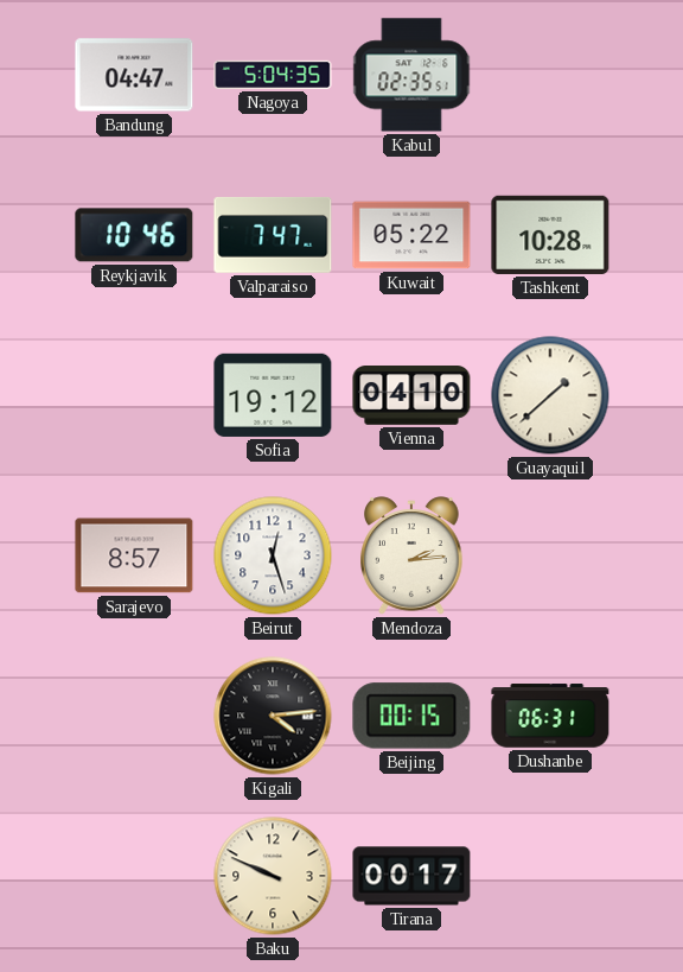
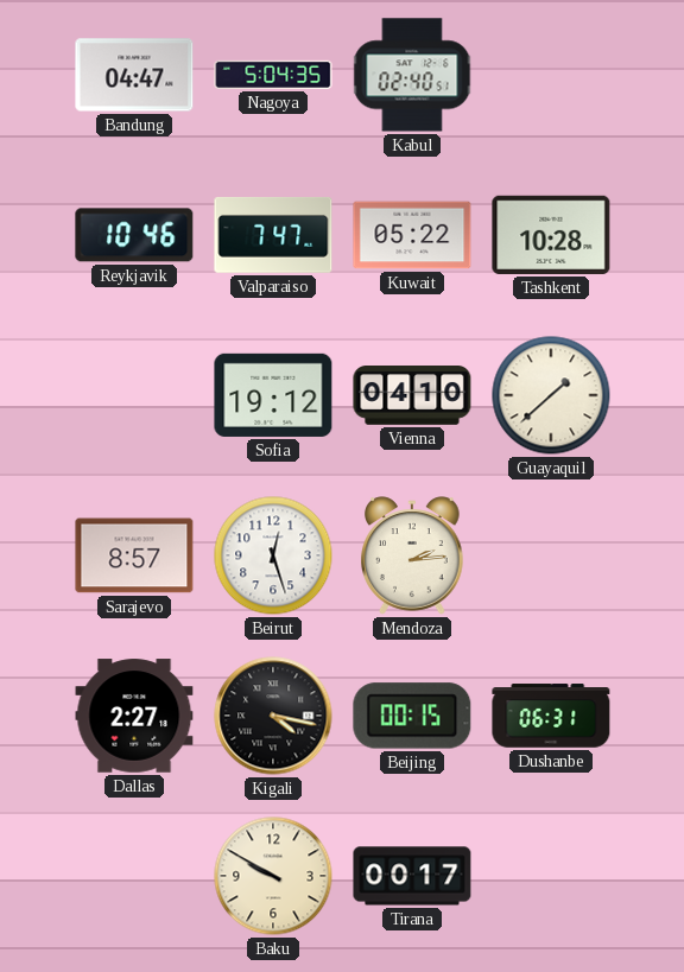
Kabul: 02:35 -> 02:40 (412, 75)
Dallas: none -> 2:27 (134, 716)
Kigali: 4:14 -> 4:17 (273, 716)
Baku: 9:49 -> 9:50 (273, 876)
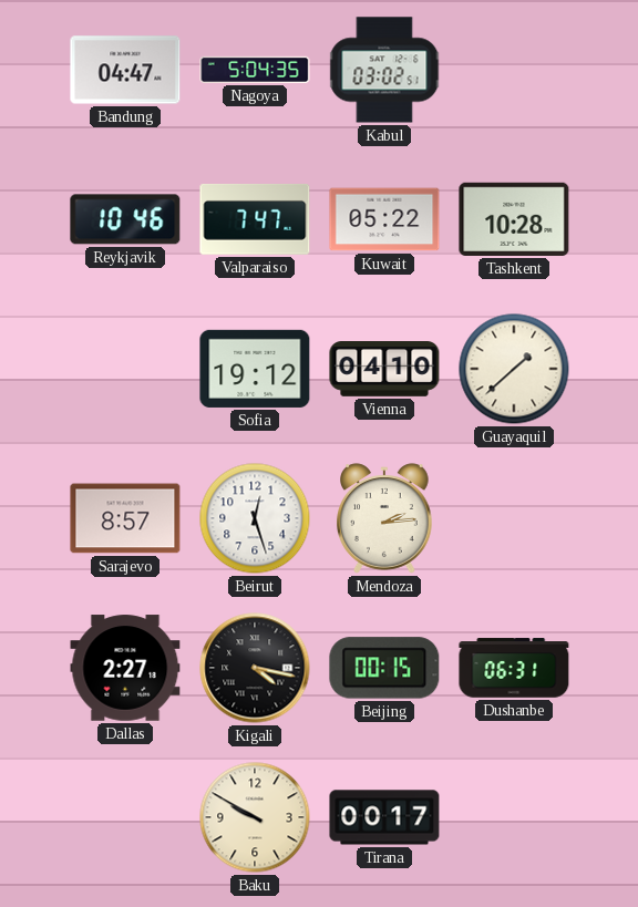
Kabul: 02:40 -> 03:02 (384, 70)
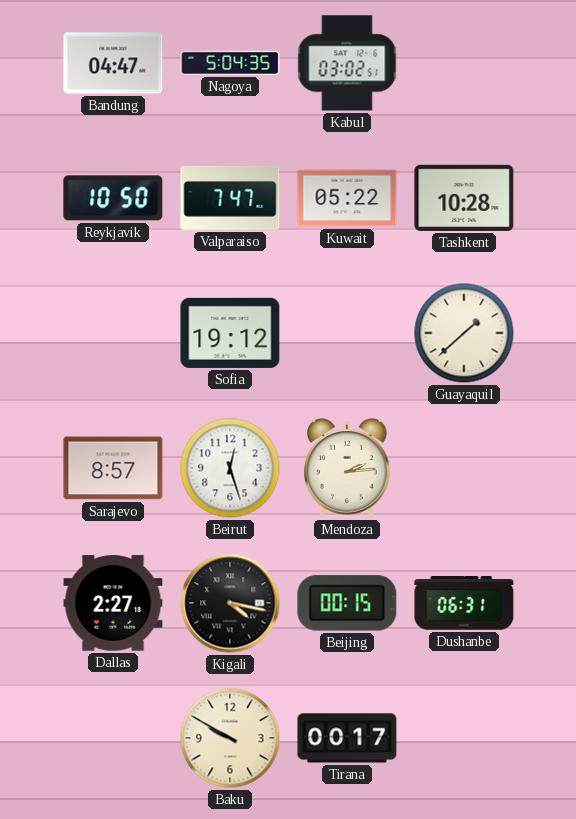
Reykjavik: 10:46 -> 10:50 (113, 198)
Vienna: 04:10 -> none (384, 370)
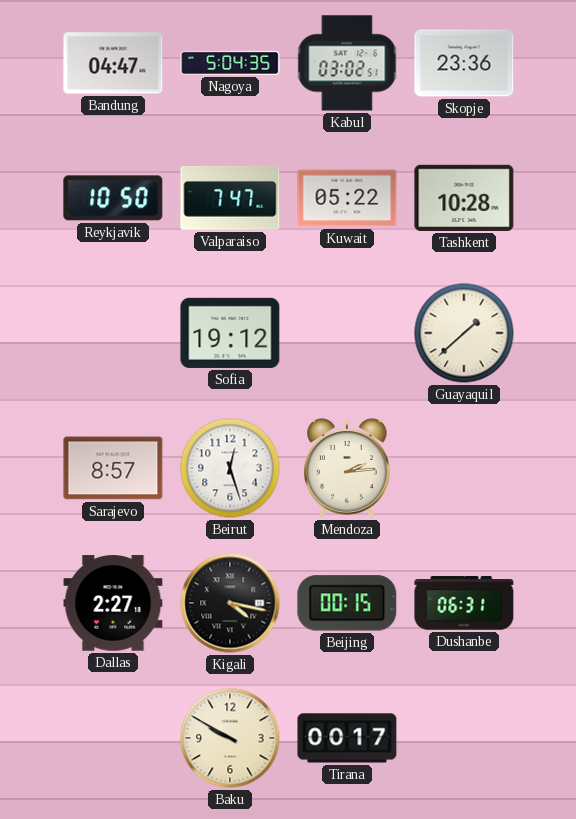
Skopje: none -> 23:36 (464, 63)
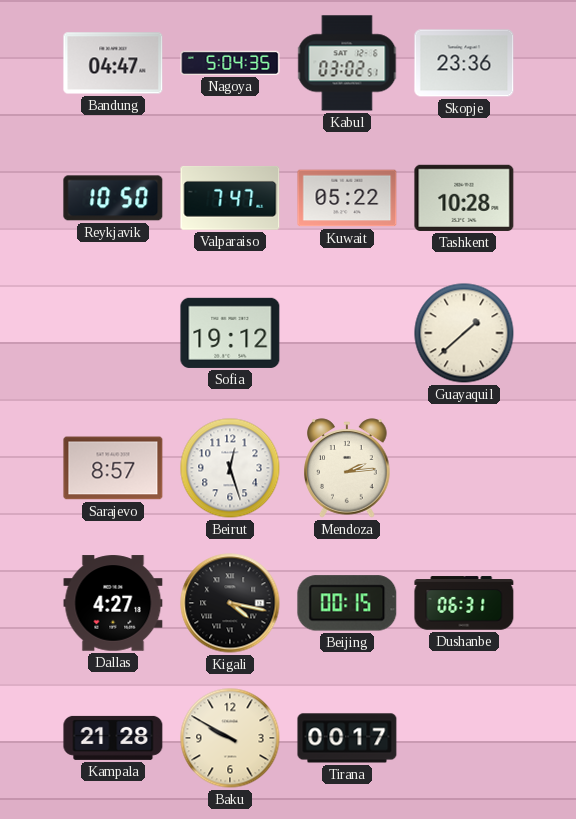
Dallas: 2:27 -> 4:27 (113, 603)
Kampala: none -> 21:28 (113, 738)
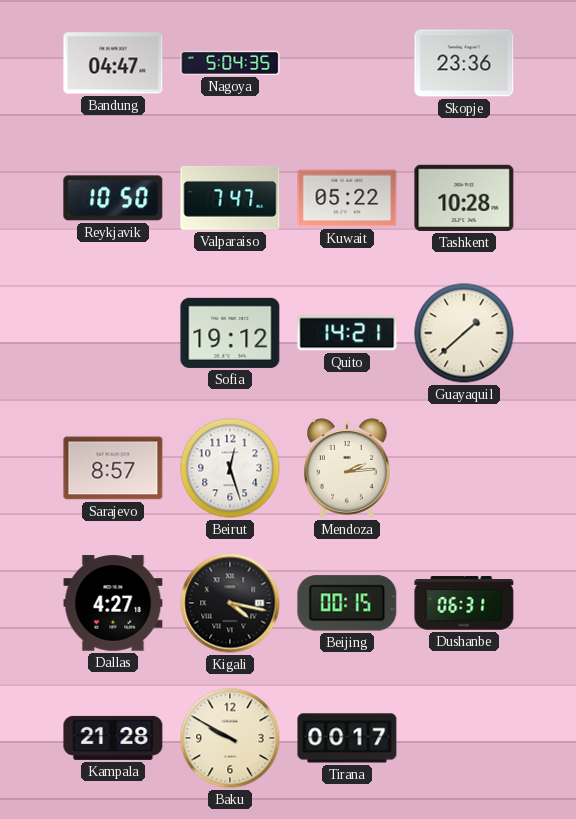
Kabul: 03:02 -> none (347, 63)
Quito: none -> 14:21 (347, 333)
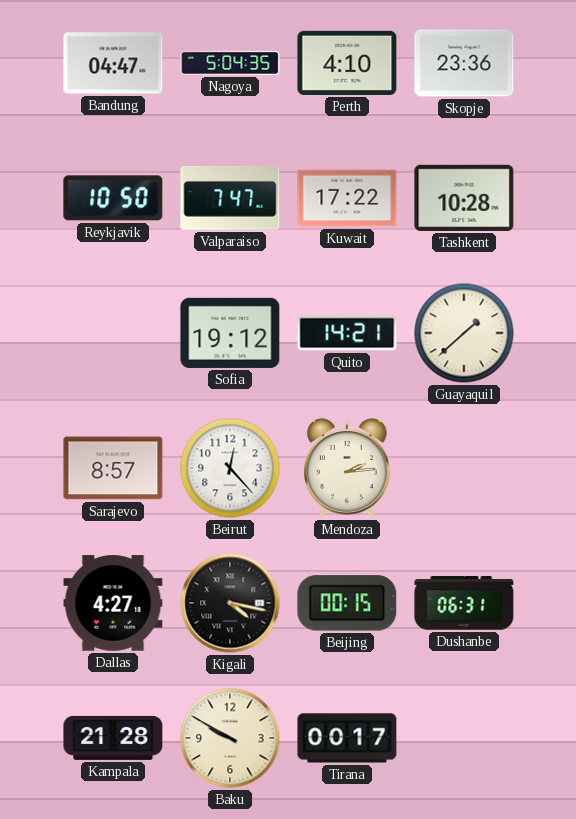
Perth: none -> 4:10 (347, 63)
Kuwait: 05:22 -> 17:22 (347, 198)
Beirut: 12:27 -> 12:23 (230, 468)
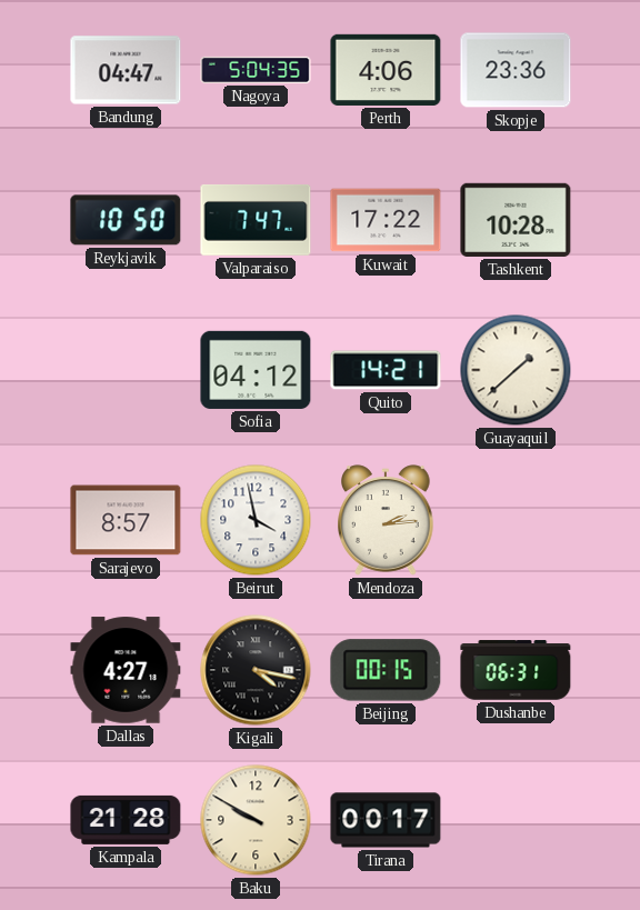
Perth: 4:10 -> 4:06 (386, 70)
Sofia: 19:12 -> 04:12 (256, 370)
Beirut: 12:23 -> 3:58 (256, 520)
